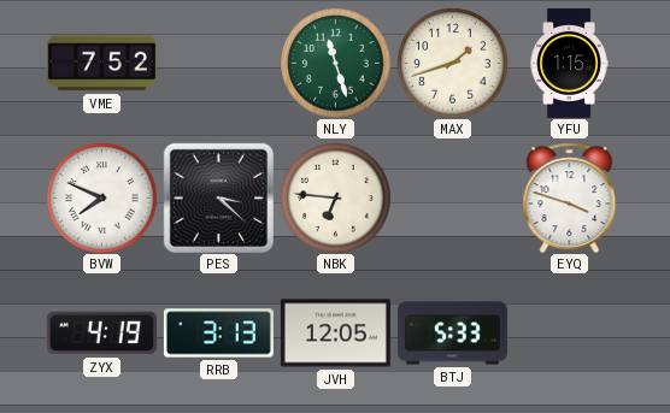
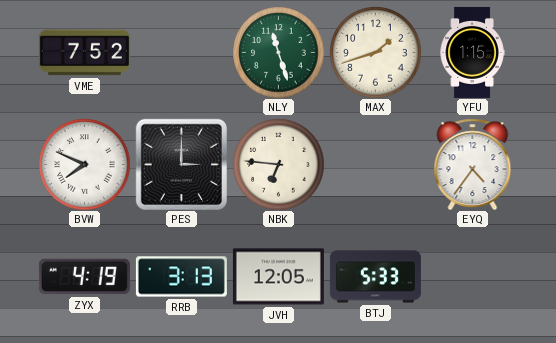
PES: 3:22 -> 3:00 (181, 164)
EYQ: 3:48 -> 4:36 (473, 164)
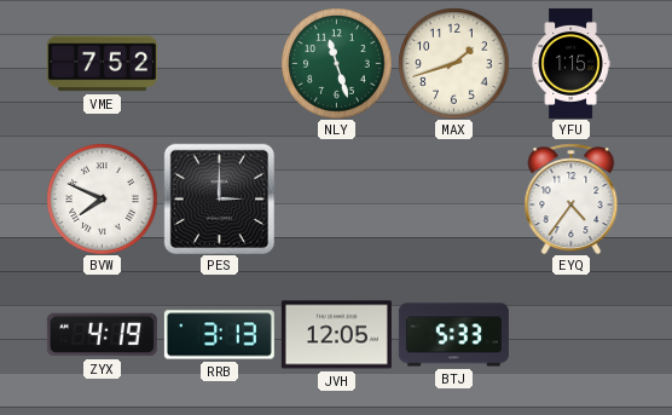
NBK: 6:46 -> none (278, 164)
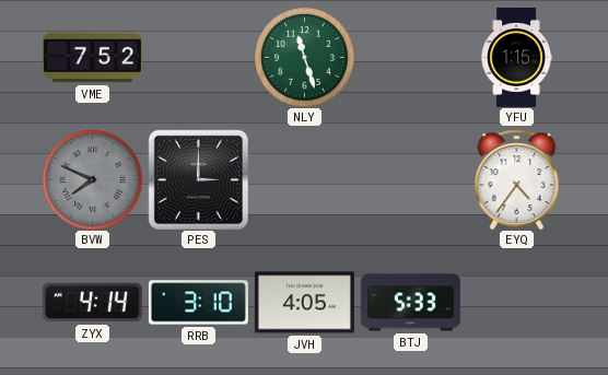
MAX: 1:42 -> none (453, 63)
BVW dial: white -> grey (92, 179)
ZYX: 4:19 -> 4:14 (92, 303)
RRB: 3:13 -> 3:10 (198, 303)
JVH: 12:05 -> 4:05 (304, 303)
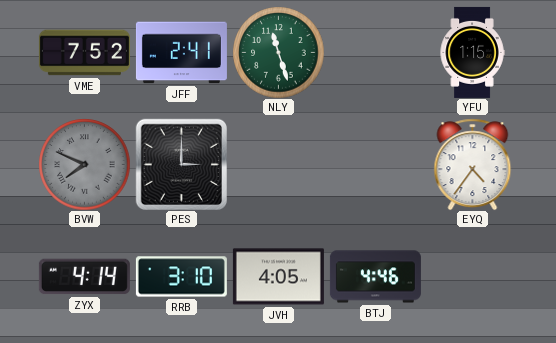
JFF: none -> 2:41 (181, 53)
BTJ: 5:33 -> 4:46 (375, 277)
